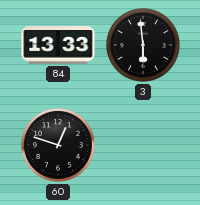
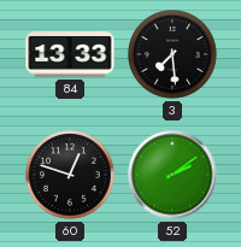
3: 5:59 -> 7:29 (172, 54)
52: none -> 2:09 (172, 175)
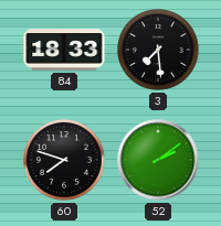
84: 13:33 -> 18:33 (64, 50)
60: 12:48 -> 7:48 (64, 160)
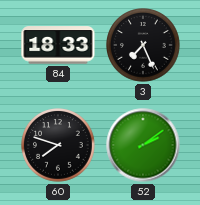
3: 7:29 -> 7:26 (143, 45)
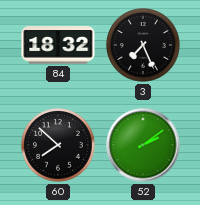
84: 18:33 -> 18:32 (58, 45)
60: 7:48 -> 7:52 (58, 145)
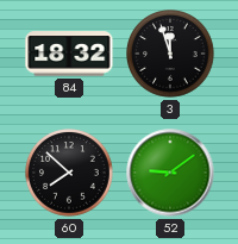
3: 7:26 -> 11:57 (170, 54)
52: 2:09 -> 9:09 (170, 173)
